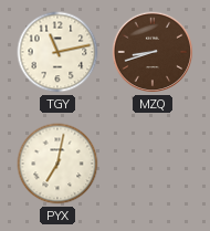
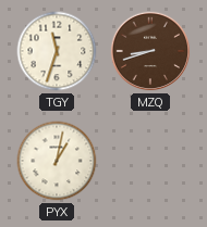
TGY: 11:13 -> 11:33 (57, 51)
PYX: 7:02 -> 1:02 (57, 161)
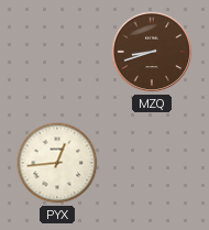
TGY: 11:33 -> none (57, 51)
PYX: 1:02 -> 12:44 (57, 163)
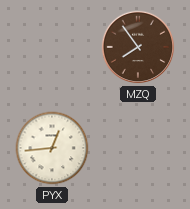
MZQ: 8:42 -> 7:54 (138, 47)
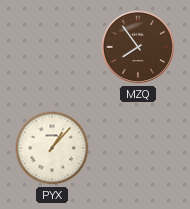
PYX: 12:44 -> 1:07 (52, 148)
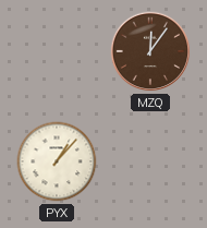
MZQ: 7:54 -> 12:06 (150, 51)
